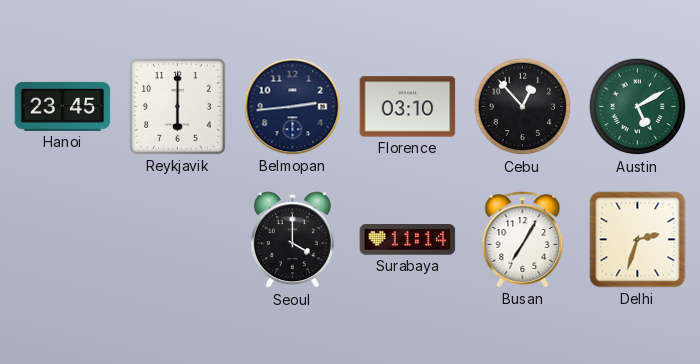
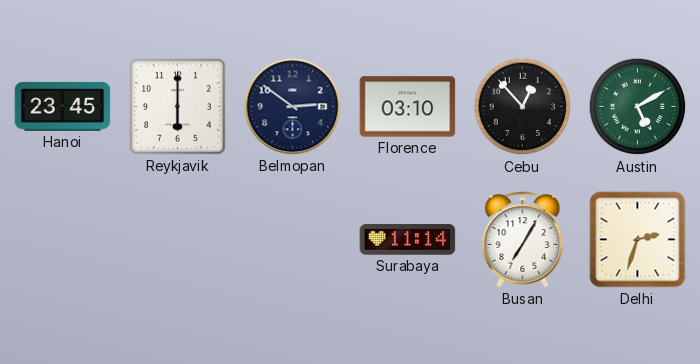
Belmopan: 2:44 -> 2:51 (293, 107)
Seoul: 4:00 -> none (292, 240)
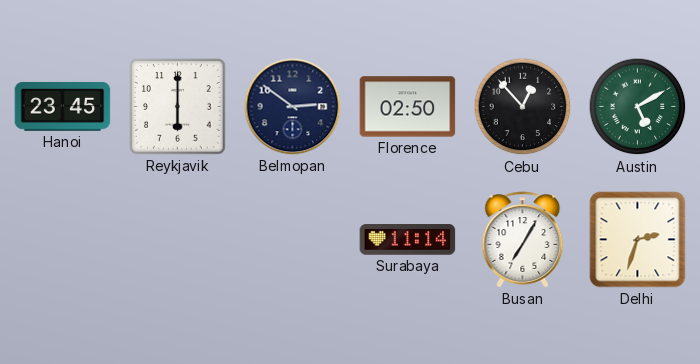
Florence: 03:10 -> 02:50 (408, 107)
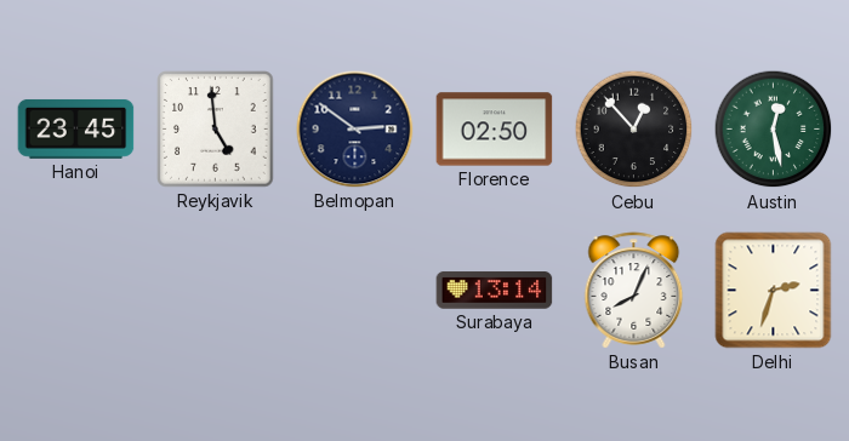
Reykjavik: 6:00 -> 4:59 (216, 130)
Austin: 5:10 -> 12:28 (774, 130)
Surabaya: 11:14 -> 13:14 (495, 291)
Busan: 7:05 -> 8:04 (634, 291)
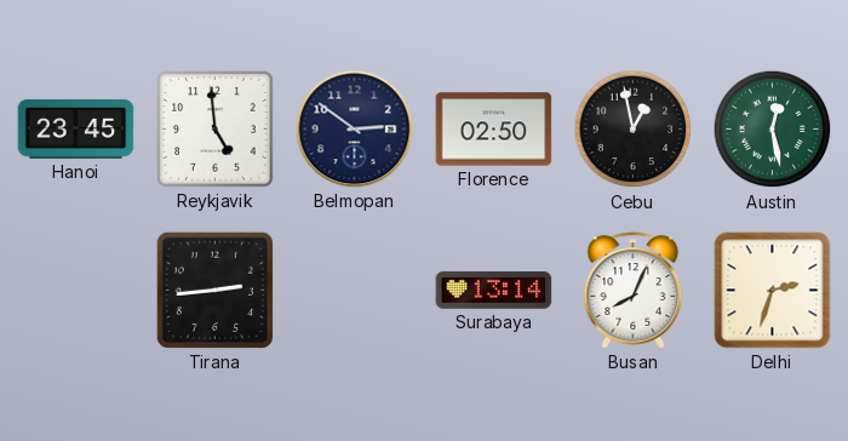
Cebu: 12:53 -> 12:58 (634, 130)
Tirana: none -> 2:44 (214, 290)
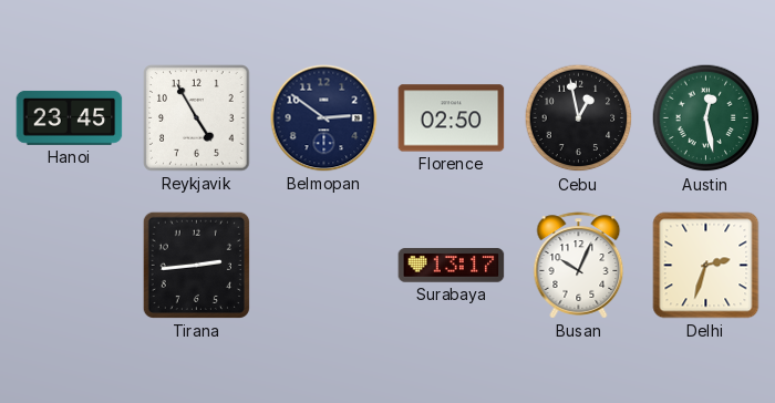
Reykjavik: 4:59 -> 4:55 (197, 118)
Surabaya: 13:14 -> 13:17 (452, 266)
Busan: 8:04 -> 10:04 (579, 266)
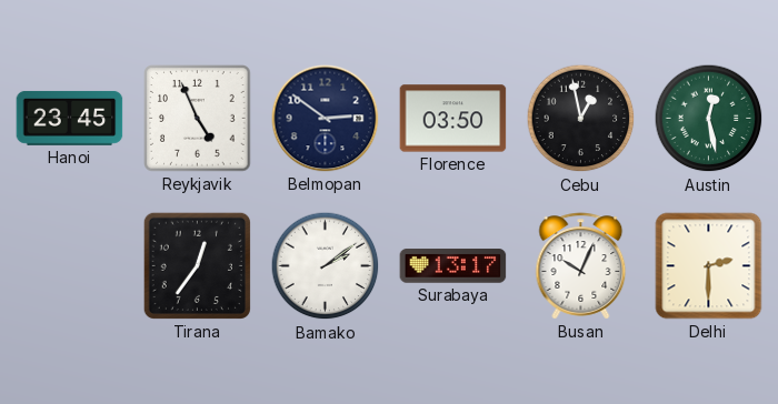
Reykjavik: 4:55 -> 4:56 (198, 119)
Florence: 02:50 -> 03:50 (453, 119)
Tirana: 2:44 -> 12:36 (197, 265)
Bamako: none -> 2:09 (326, 266)
Delhi: 2:33 -> 2:30 (709, 266)
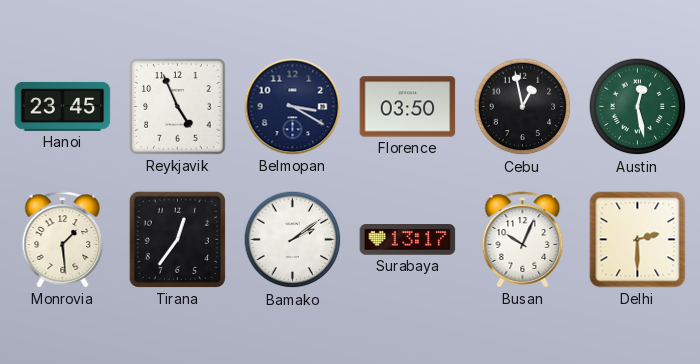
Belmopan: 2:51 -> 3:20 (293, 107)
Monrovia: none -> 1:29 (63, 240)
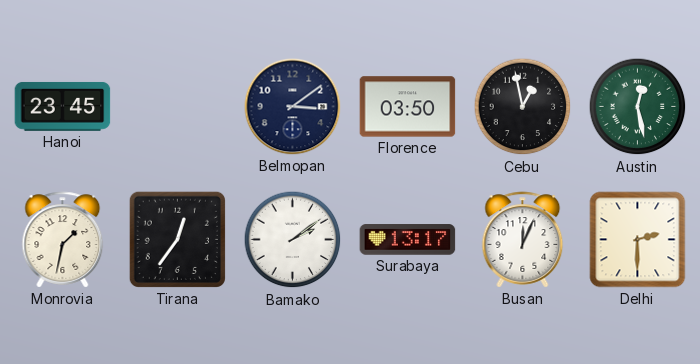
Reykjavik: 4:56 -> none (178, 107)
Belmopan: 3:20 -> 3:09 (293, 107)
Monrovia: 1:29 -> 1:32 (63, 240)
Busan: 10:04 -> 12:04 (523, 240)
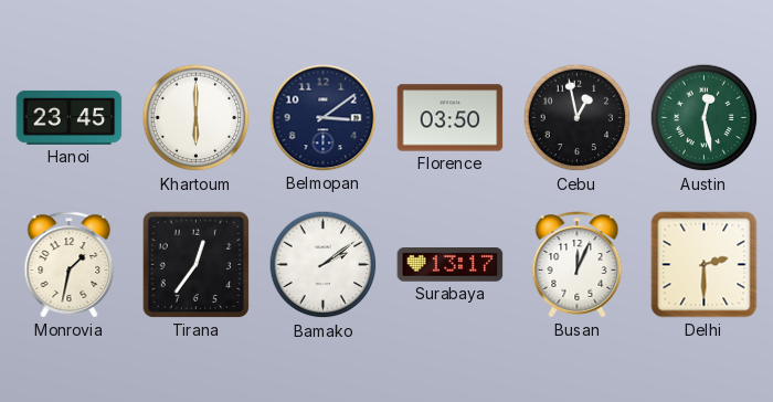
Khartoum: none -> 6:00 (197, 118)
